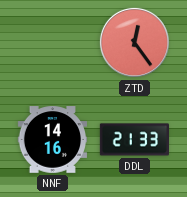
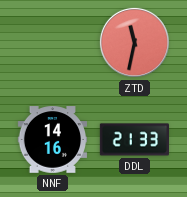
ZTD: 12:24 -> 11:32 (134, 42)
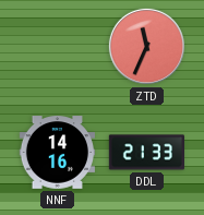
ZTD: 11:32 -> 11:34 (146, 46)
